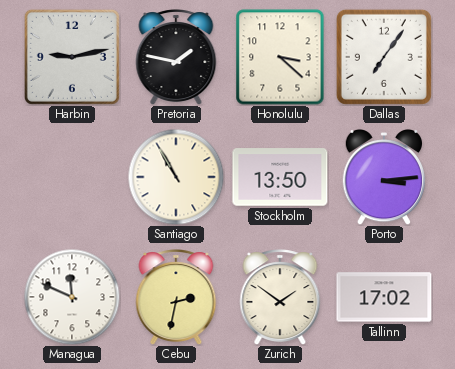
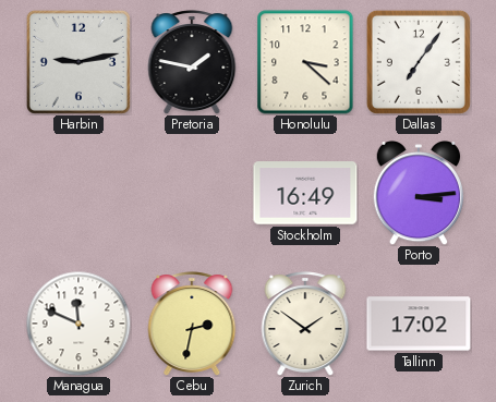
Santiago: 10:55 -> none (176, 177)
Stockholm: 13:50 -> 16:49 (305, 193)
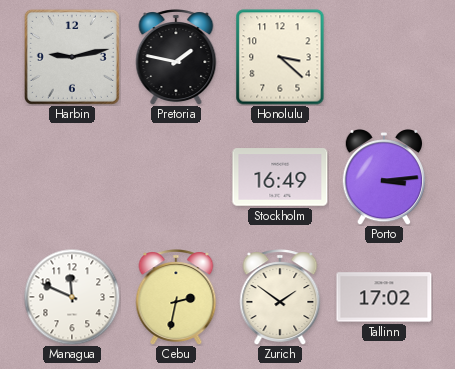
Dallas: 7:06 -> none (419, 62)
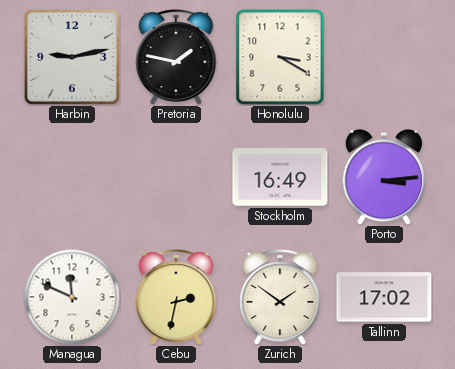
Honolulu: 3:22 -> 3:20 (280, 57)
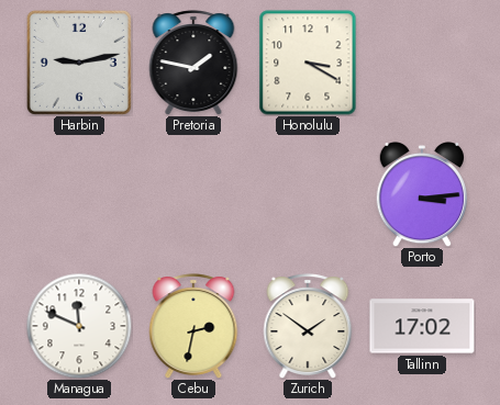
Stockholm: 16:49 -> none (280, 177)
